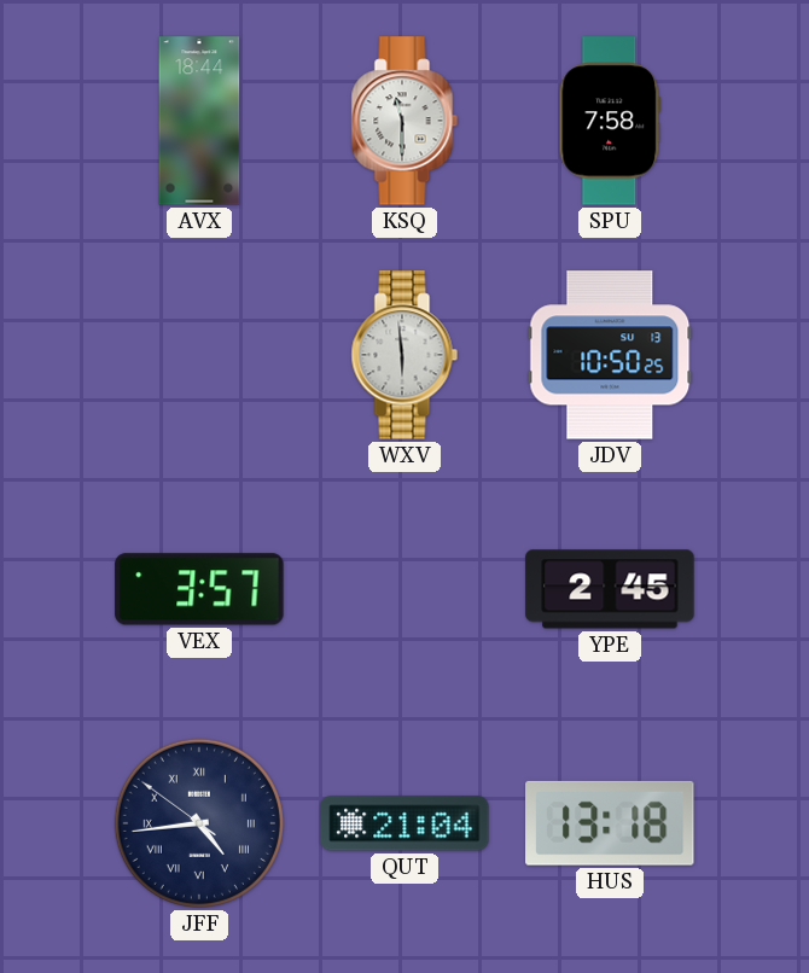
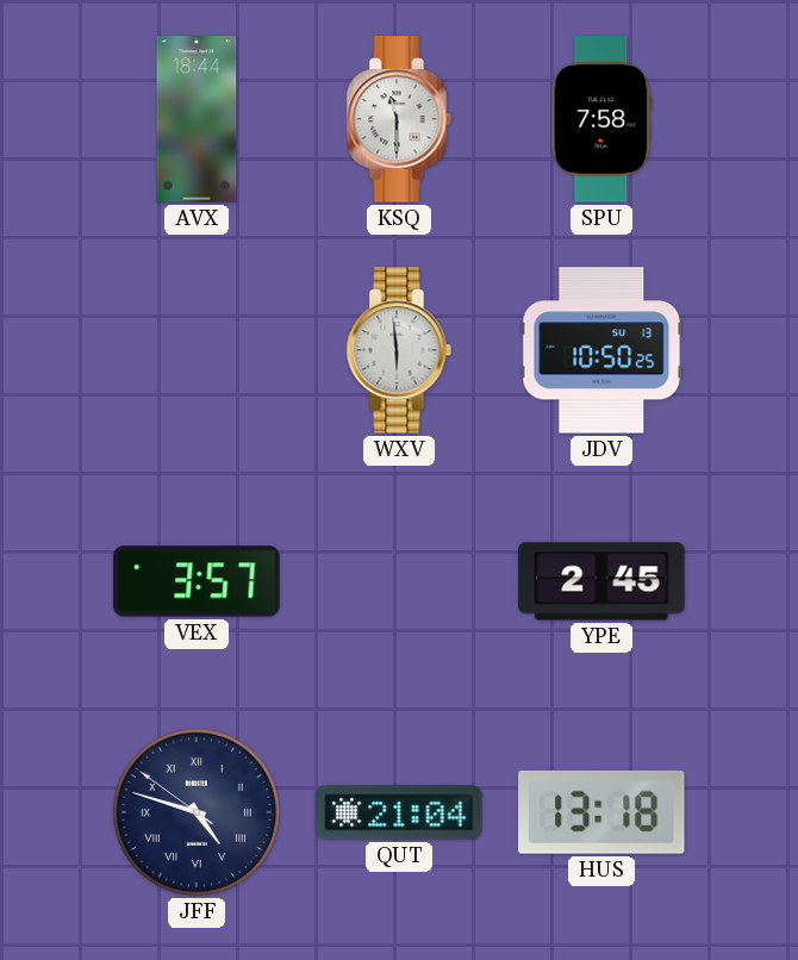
JFF: 4:43 -> 4:47 (197, 812)
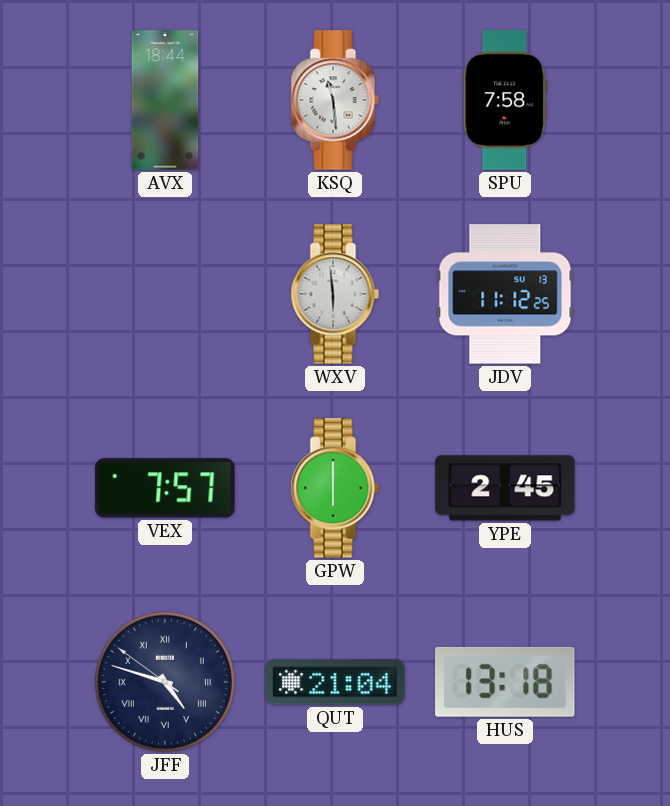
KSQ: 11:30 -> 11:29 (335, 100)
JDV: 10:50 -> 11:12 (505, 294)
VEX: 3:57 -> 7:57 (165, 488)
GPW: none -> 6:00 (335, 488)
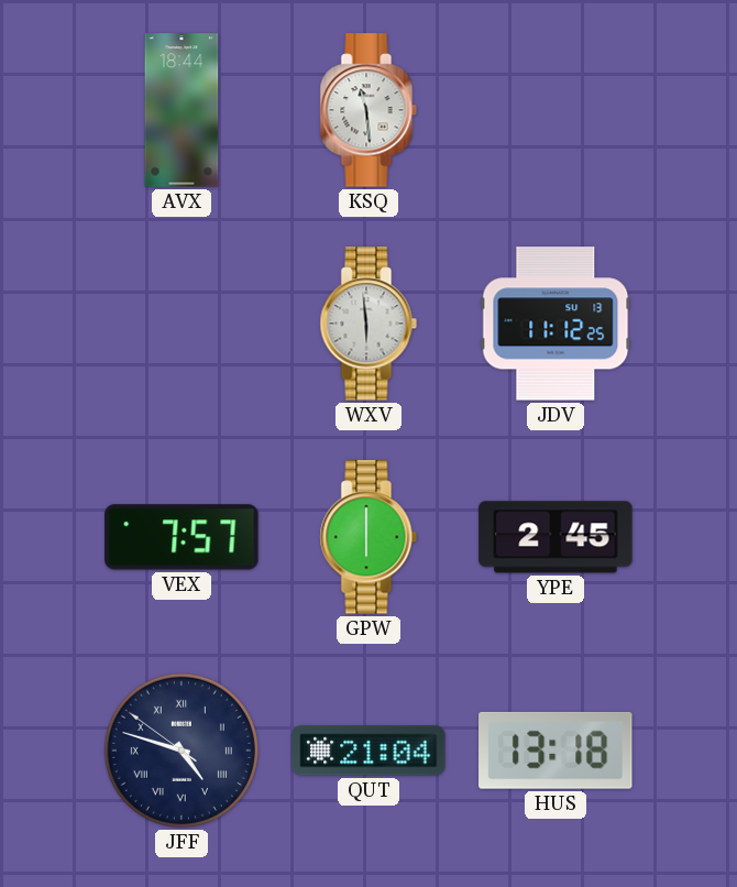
SPU: 7:58 -> none (505, 100)
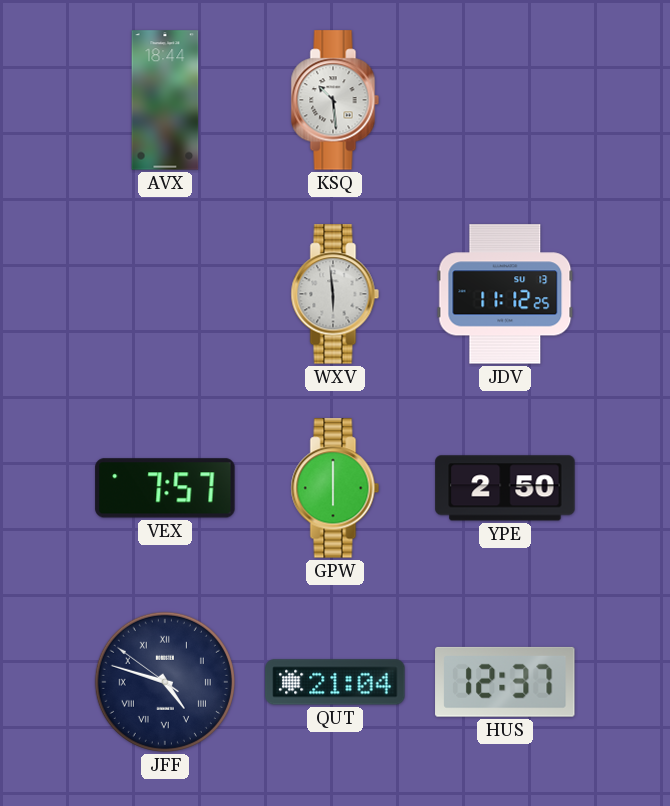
KSQ: 11:29 -> 10:29 (335, 100)
YPE: 2:45 -> 2:50 (505, 488)
HUS: 13:18 -> 12:37 (505, 682)
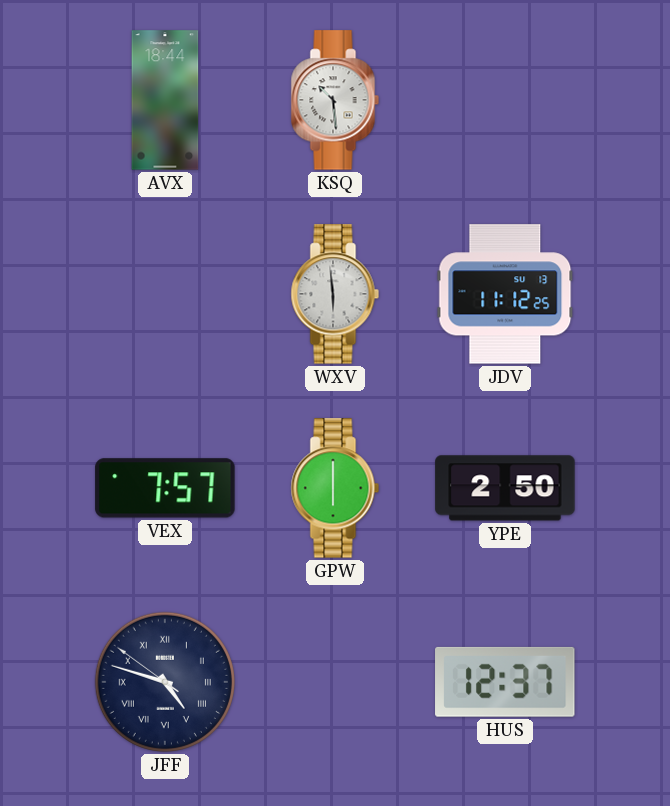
QUT: 21:04 -> none (335, 682)
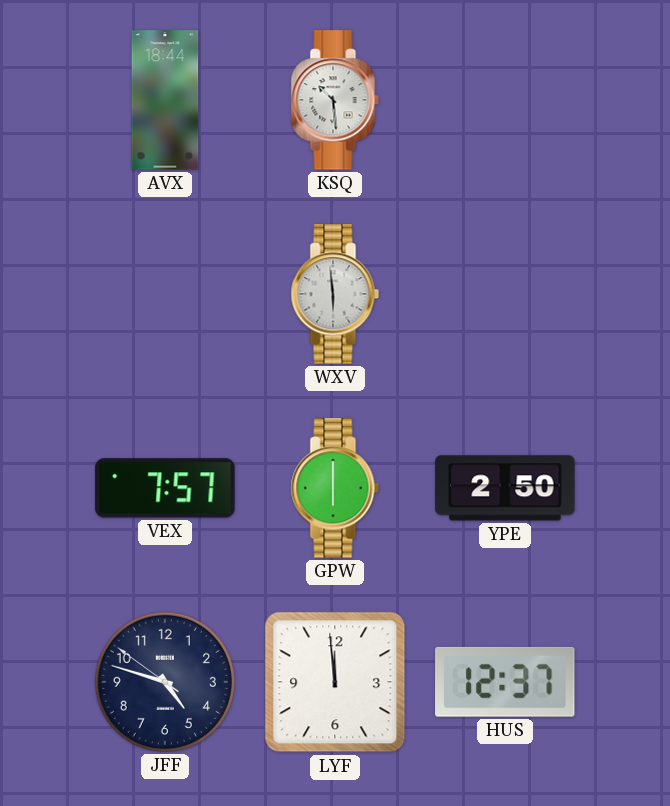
JDV: 11:12 -> none (505, 294)
JFF numerals: Roman -> Arabic (165, 682)
LYF: none -> 11:59 (335, 682)
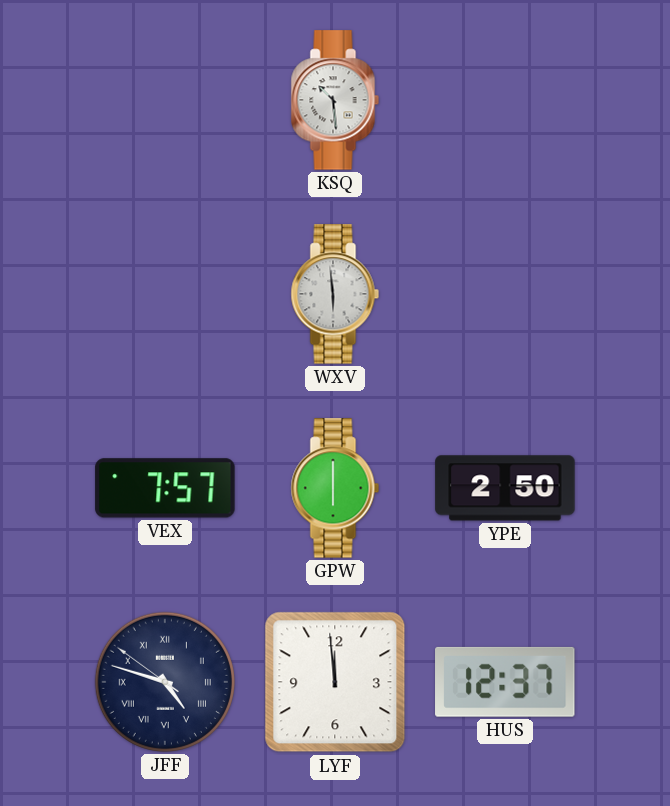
AVX: 18:44 -> none (165, 100)
JFF numerals: Arabic -> Roman (165, 682)
